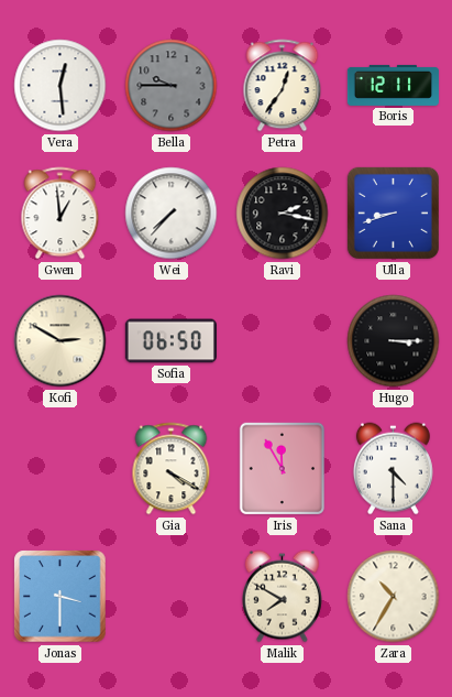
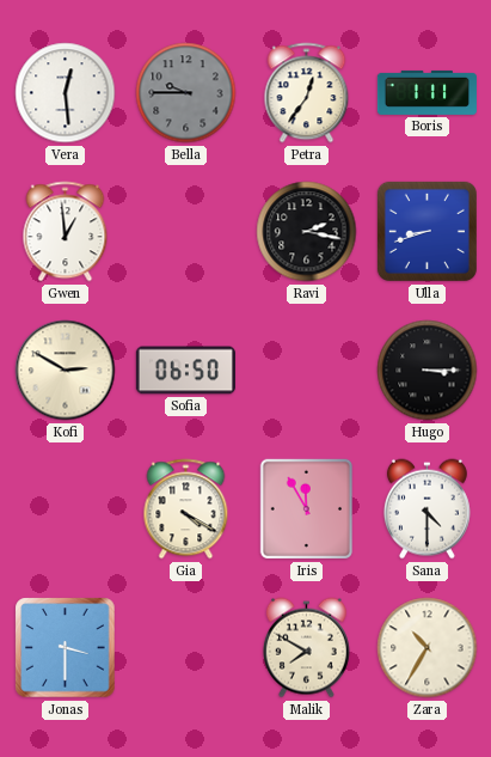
Boris: 12:11 -> 1:11 (426, 92)
Wei: 7:37 -> none (172, 214)
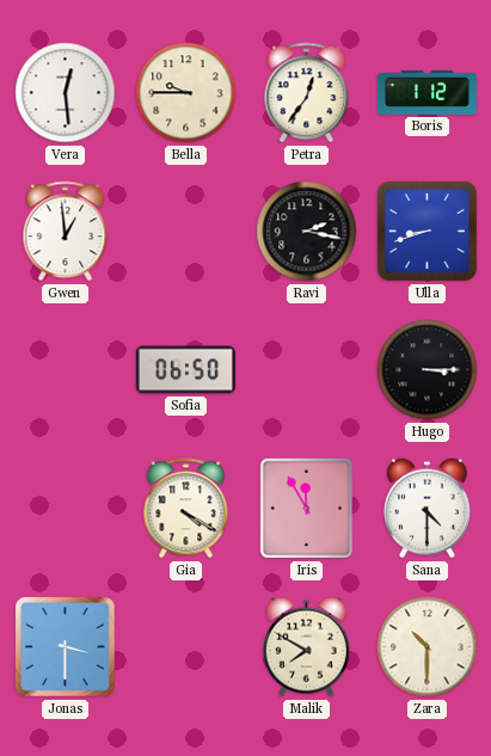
Bella dial: grey -> cream (186, 93)
Boris: 1:11 -> 1:12 (426, 92)
Kofi: 2:50 -> none (66, 371)
Zara: 10:35 -> 10:30 (428, 647)
